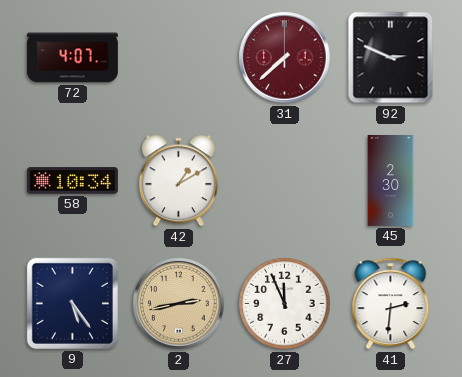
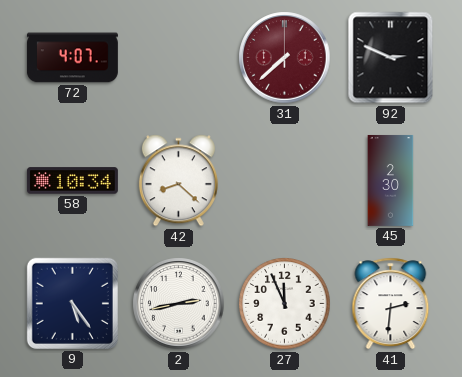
42: 1:10 -> 8:22 (178, 181)
2 dial: champagne -> white (179, 304)
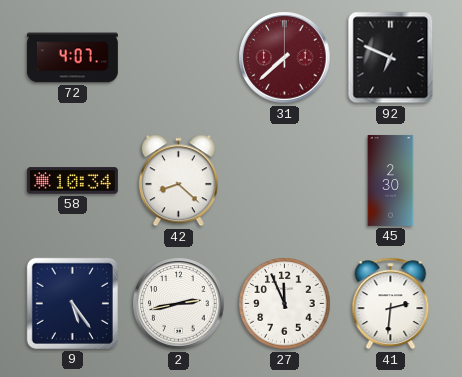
92: 2:49 -> 6:49 (391, 58)
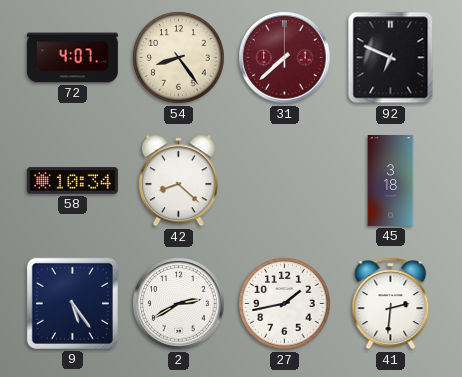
54: none -> 8:24 (179, 58)
45: 2:30 -> 3:18 (391, 180)
2: 2:43 -> 2:40 (179, 304)
27: 11:56 -> 1:43 (285, 304)
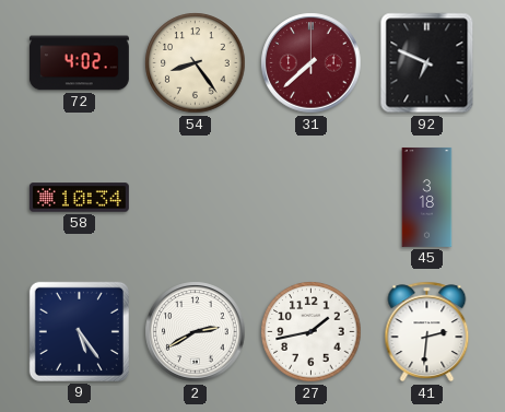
72: 4:07 -> 4:02 (79, 63)
42: 8:22 -> none (178, 181)
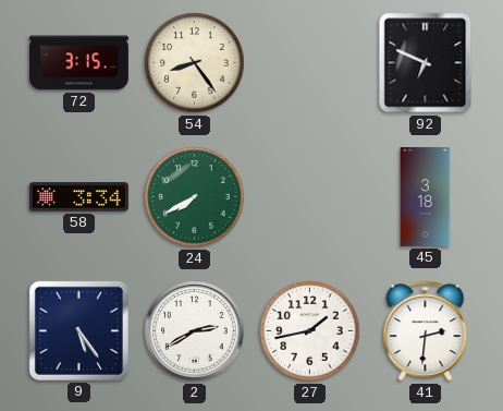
72: 4:02 -> 3:15 (78, 63)
31: 7:38 -> none (312, 63)
58: 10:34 -> 3:34 (78, 197)
24: none -> 7:40 (195, 197)
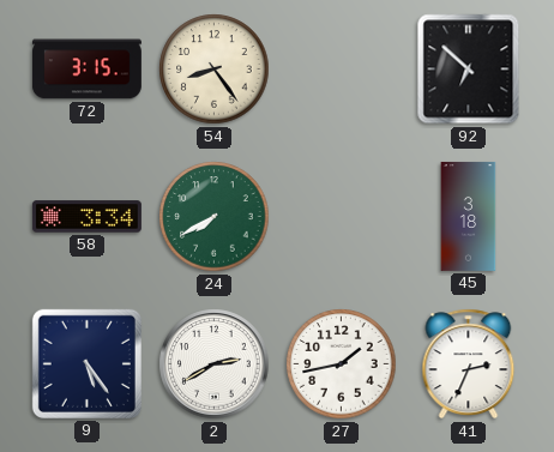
92: 6:49 -> 6:52 (469, 70)
41: 2:31 -> 2:34 (469, 364)
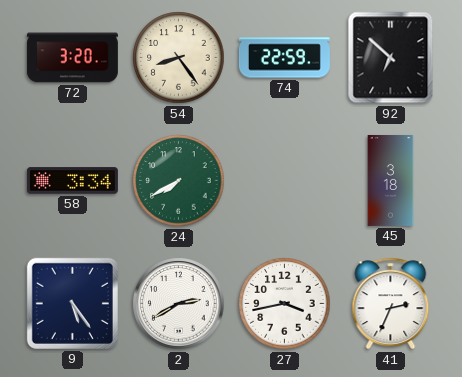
72: 3:15 -> 3:20 (72, 58)
74: none -> 22:59 (284, 58)
27: 1:43 -> 3:43 (285, 304)
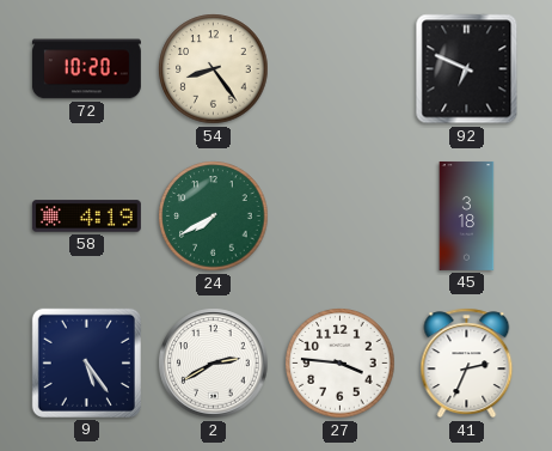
72: 3:20 -> 10:20 (86, 69)
74: 22:59 -> none (284, 58)
92: 6:52 -> 6:49 (467, 69)
58: 3:34 -> 4:19 (86, 217)
27: 3:43 -> 3:46 (341, 364)
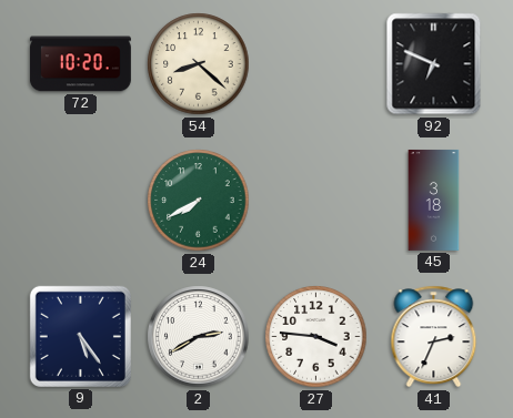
54: 8:24 -> 8:22 (199, 64)
58: 4:19 -> none (86, 217)
